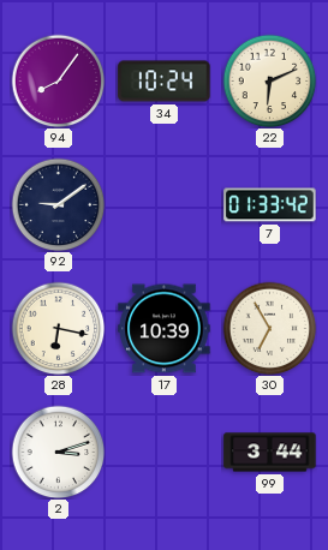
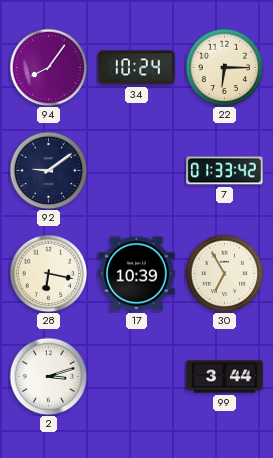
22: 6:11 -> 6:15 (224, 67)
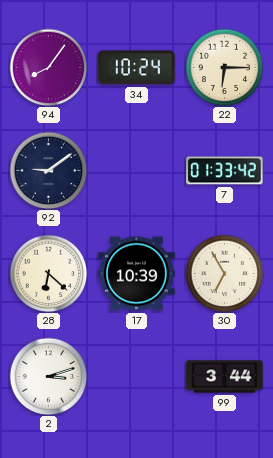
28: 6:17 -> 6:22 (48, 273)
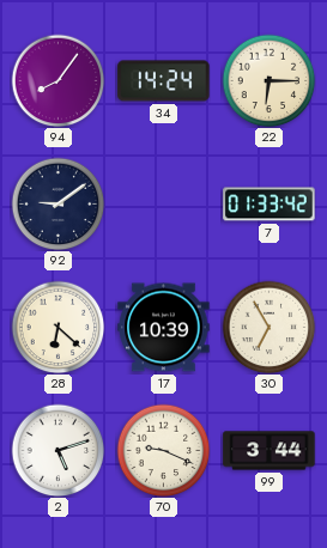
34: 10:24 -> 14:24 (164, 81)
2: 3:12 -> 5:12 (57, 450)
70: none -> 9:19 (163, 450)
